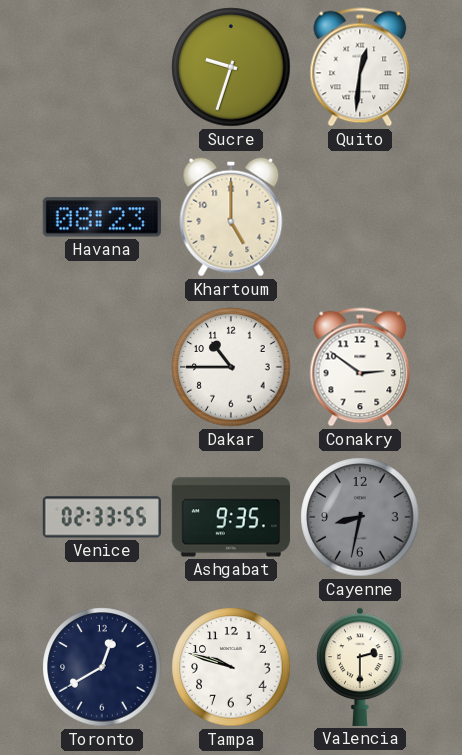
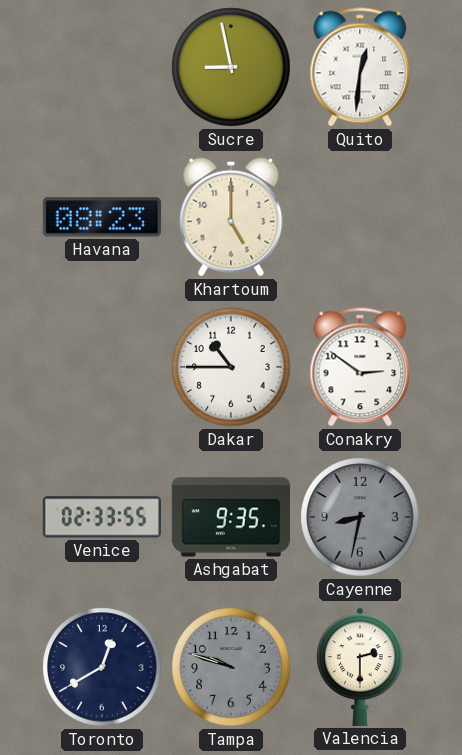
Sucre: 9:33 -> 8:58 (231, 67)
Tampa dial: white -> grey (231, 667)
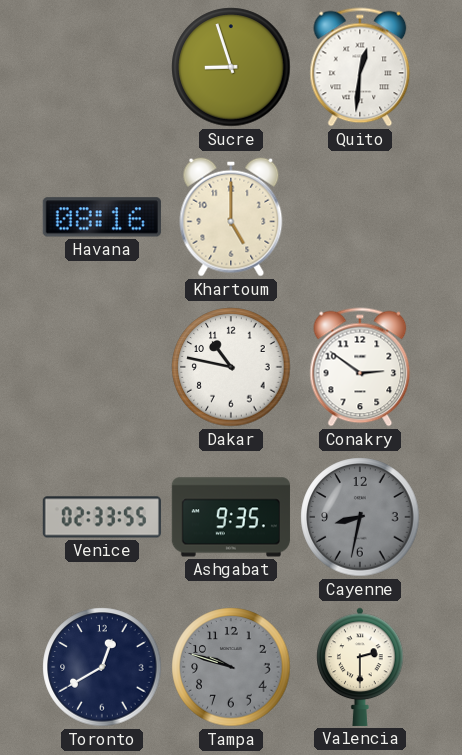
Sucre: 8:58 -> 8:57 (231, 67)
Havana: 08:23 -> 08:16 (102, 217)
Dakar: 10:45 -> 10:47 (231, 367)
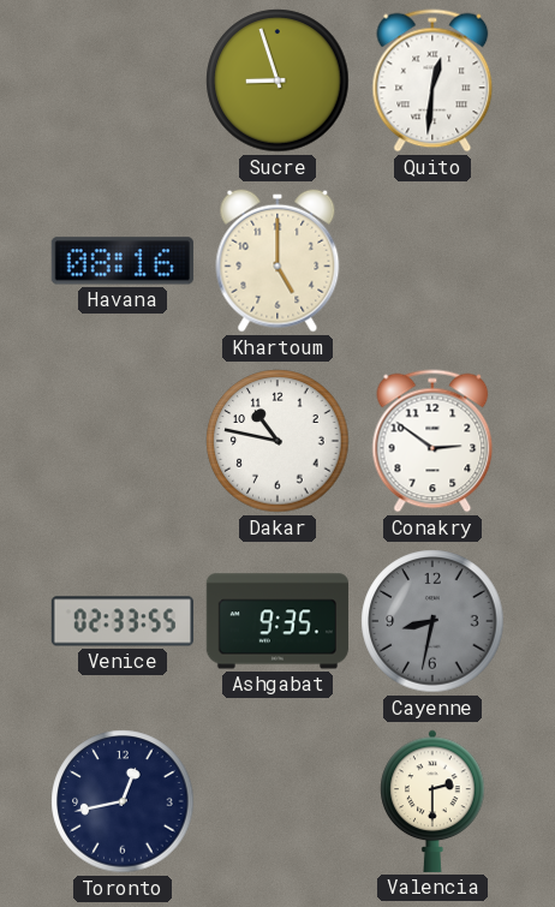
Toronto: 12:40 -> 12:43 (123, 801)
Tampa: 9:48 -> none (231, 667)
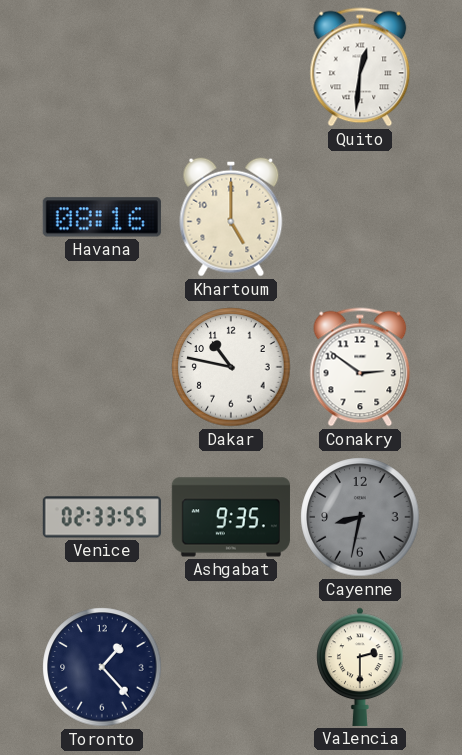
Sucre: 8:57 -> none (277, 80)
Toronto: 12:43 -> 1:23 (102, 667)
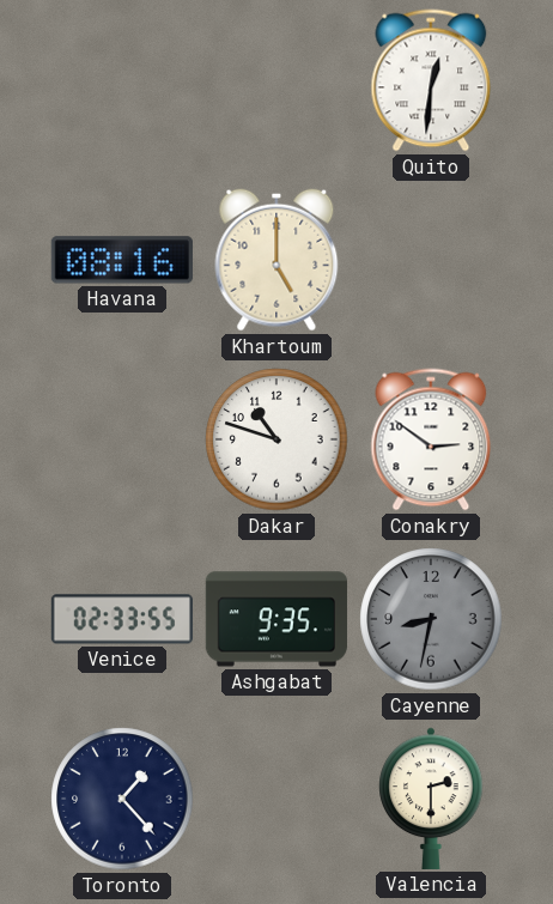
Dakar: 10:47 -> 10:48 (276, 439)
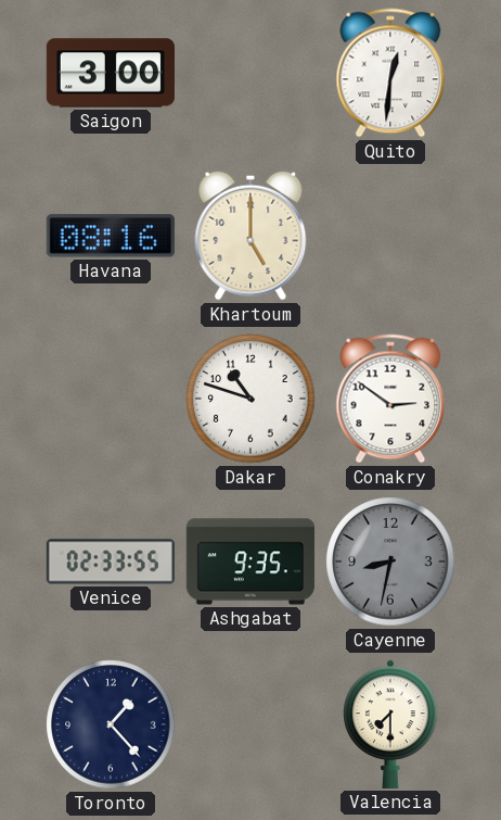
Saigon: none -> 3:00 (111, 73)
Valencia: 2:30 -> 7:30 (390, 724)
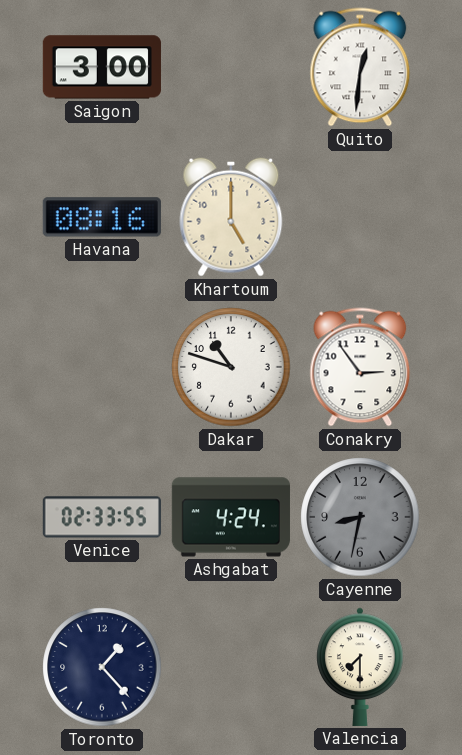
Conakry: 2:51 -> 2:54 (360, 367)
Ashgabat: 9:35 -> 4:24 (231, 517)
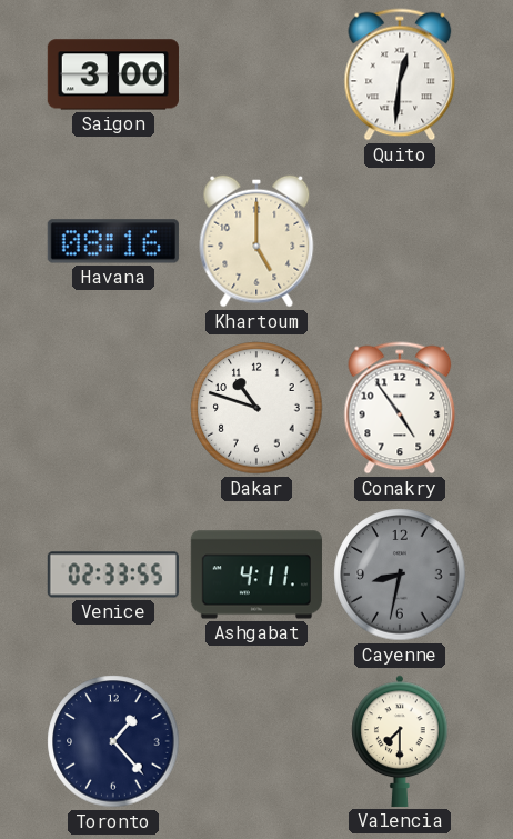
Conakry: 2:54 -> 4:54 (400, 408)
Ashgabat: 4:24 -> 4:11 (256, 575)
